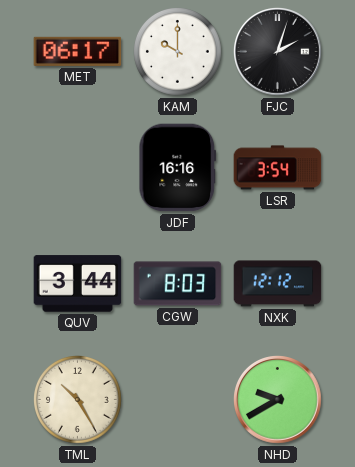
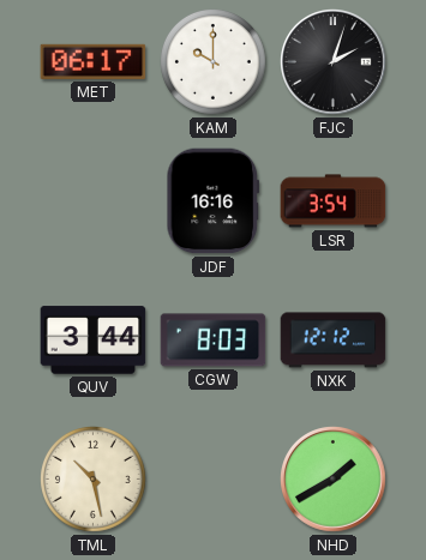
TML: 10:25 -> 10:28 (94, 480)
NHD: 9:40 -> 1:40 (334, 480)
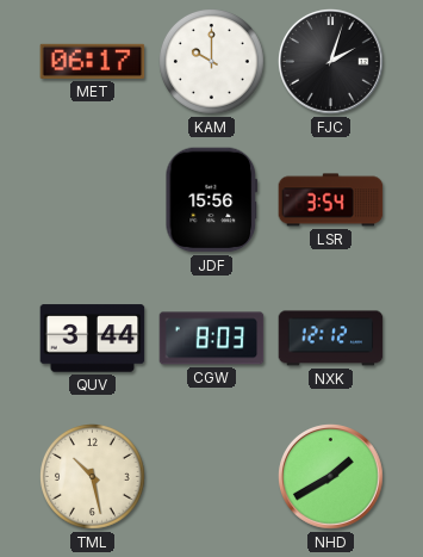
JDF: 16:16 -> 15:56 (212, 200)
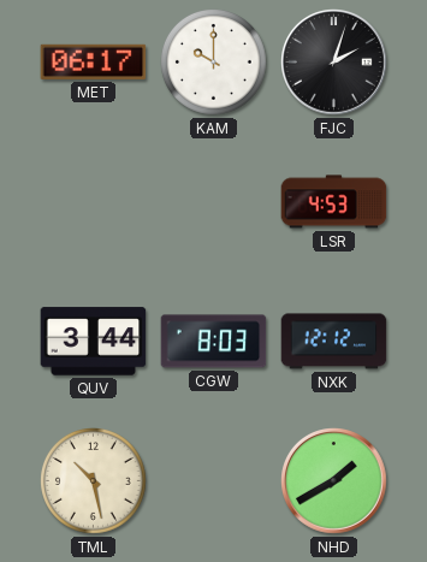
JDF: 15:56 -> none (212, 200)
LSR: 3:54 -> 4:53 (334, 202)
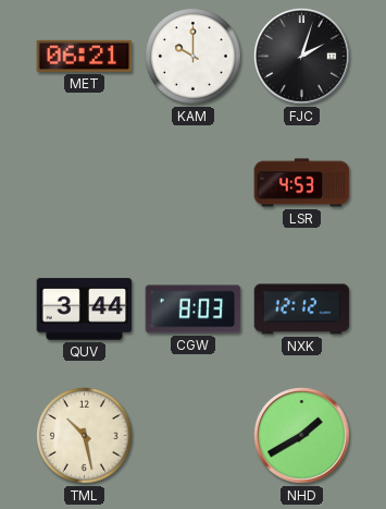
MET: 06:17 -> 06:21 (85, 56)
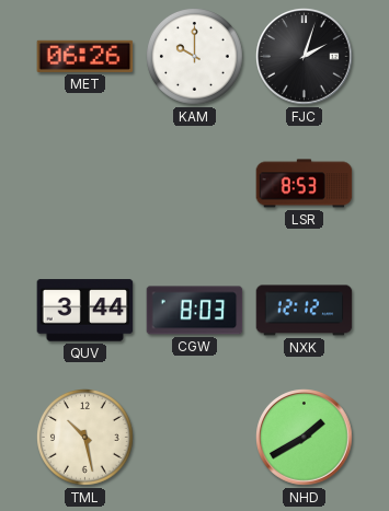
MET: 06:21 -> 06:26 (85, 56)
LSR: 4:53 -> 8:53 (305, 184)
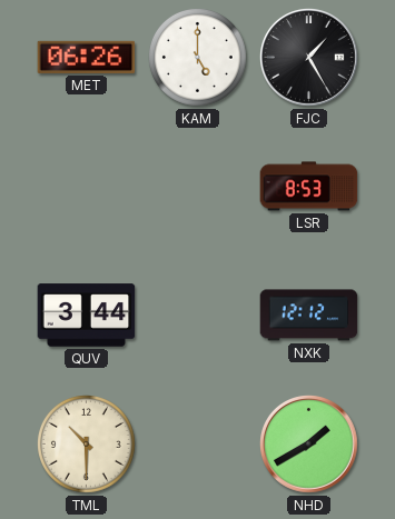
KAM: 10:00 -> 5:00 (198, 58)
FJC: 2:03 -> 1:25 (309, 58)
CGW: 8:03 -> none (195, 311)
TML: 10:28 -> 10:30 (87, 445)
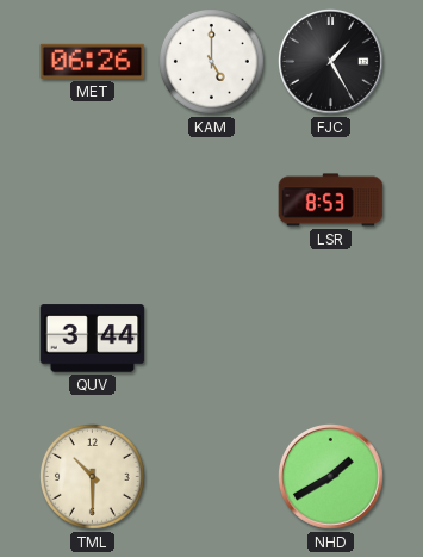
NXK: 12:12 -> none (309, 316)
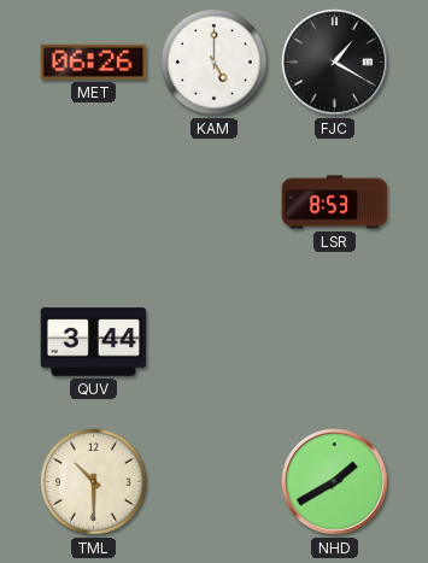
FJC: 1:25 -> 1:20 (335, 63)
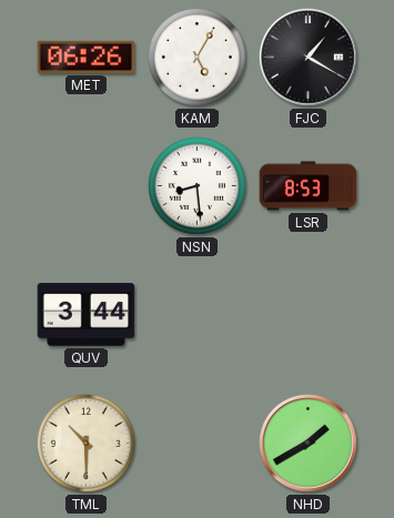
KAM: 5:00 -> 5:05 (198, 58)
NSN: none -> 8:29 (198, 186)
